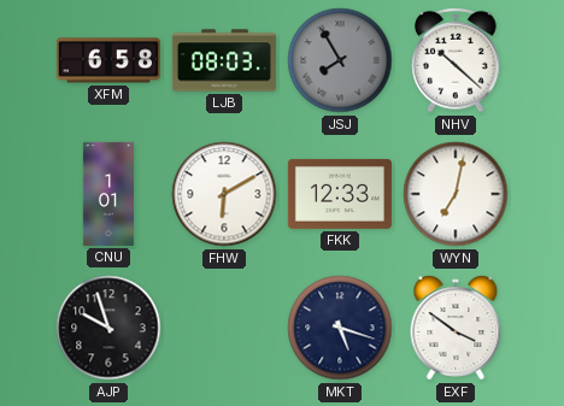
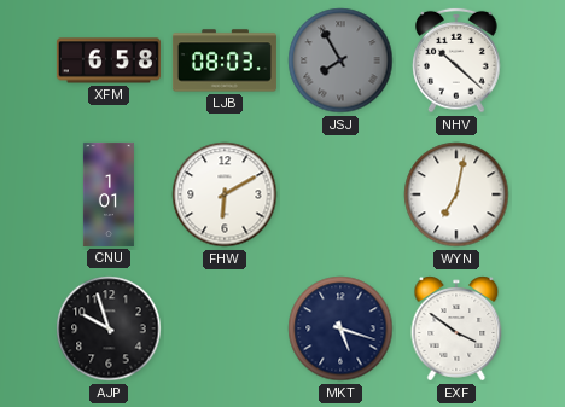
FKK: 12:33 -> none (340, 194)
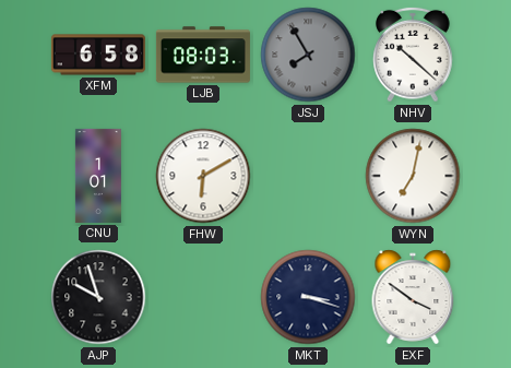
MKT: 5:18 -> 3:18 (308, 297)
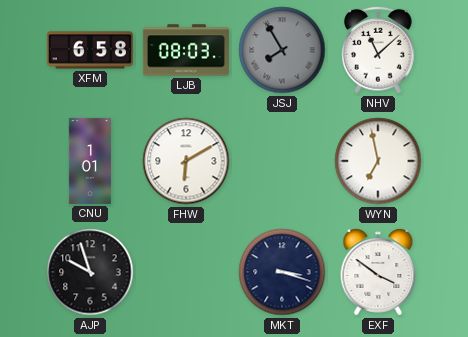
NHV: 10:22 -> 11:08 (378, 50)
WYN: 7:02 -> 6:58 (378, 161)
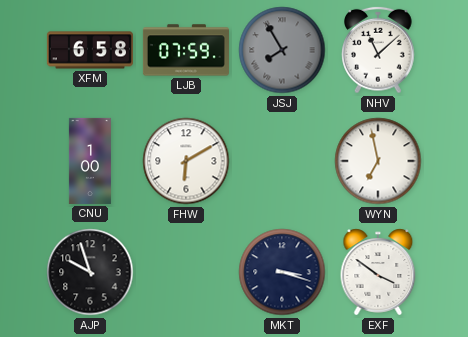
LJB: 08:03 -> 07:59 (186, 50)
CNU: 1:01 -> 1:00 (90, 161)
